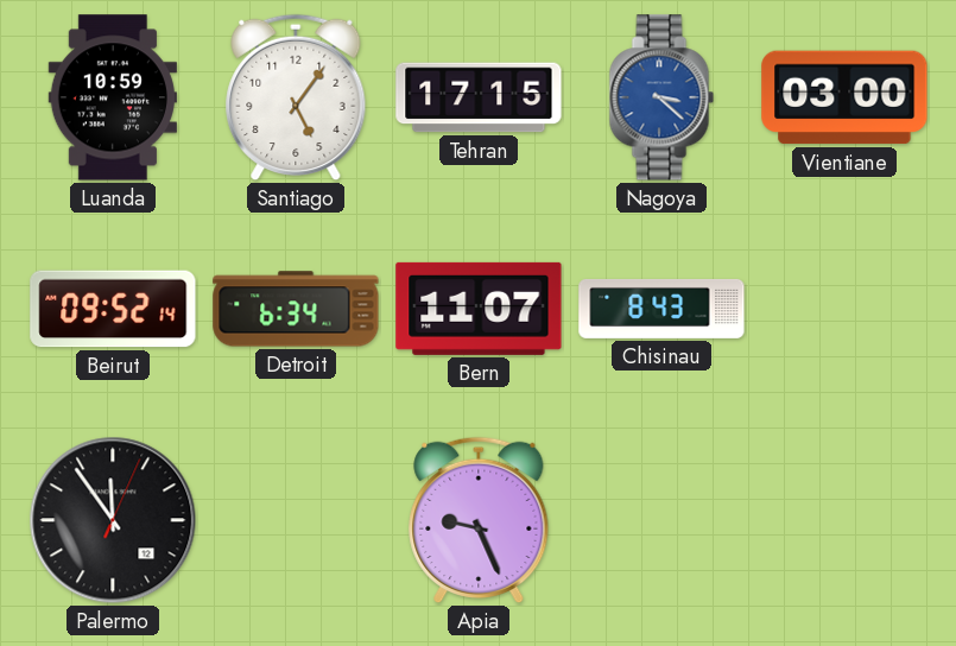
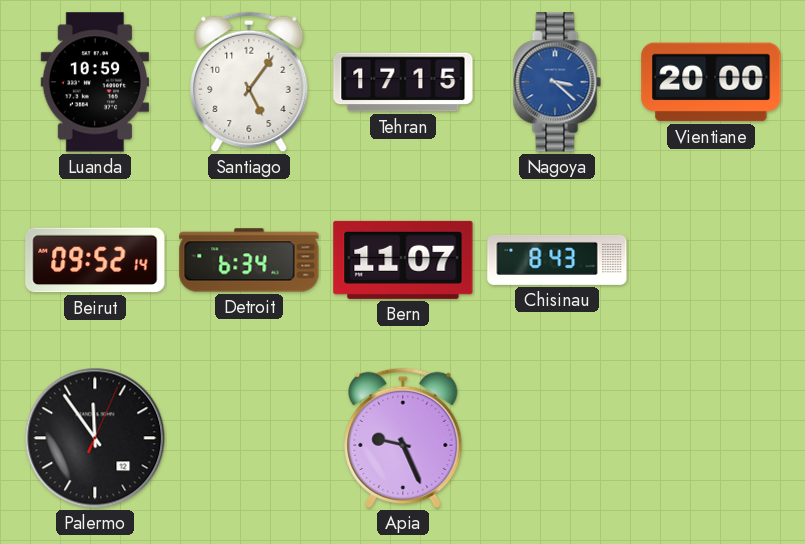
Vientiane: 03:00 -> 20:00 (711, 82)
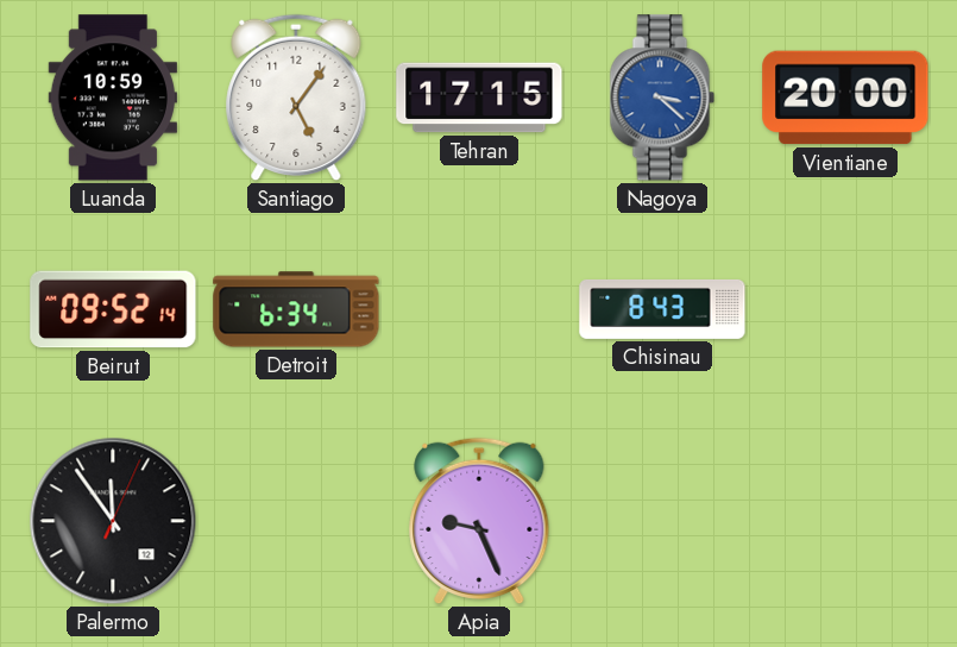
Bern: 11:07 -> none (403, 260)
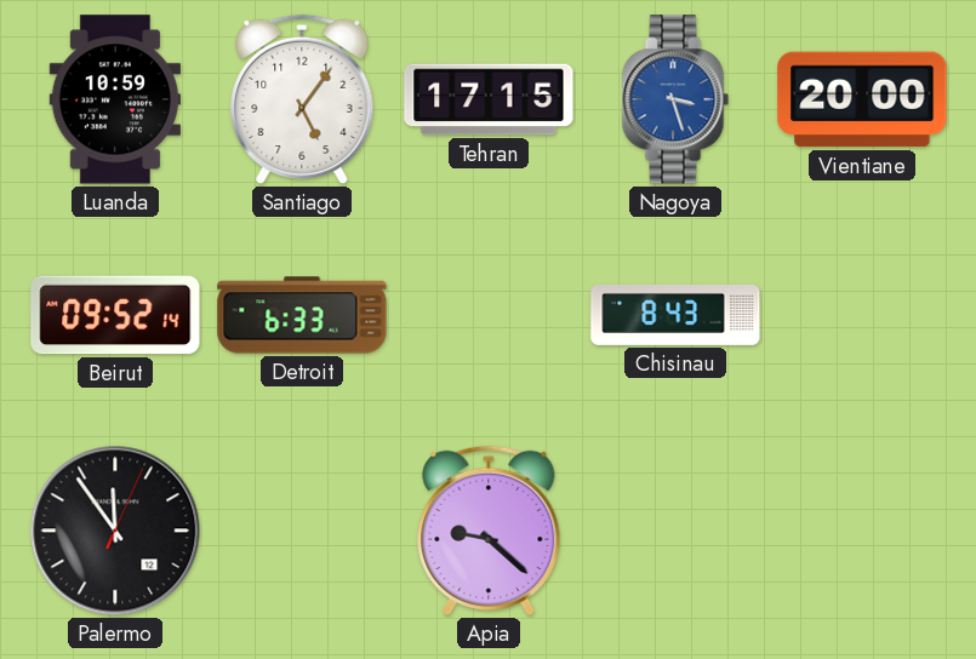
Nagoya: 3:22 -> 3:27 (675, 99)
Detroit: 6:34 -> 6:33 (302, 315)
Apia: 9:26 -> 9:22 (489, 531)
